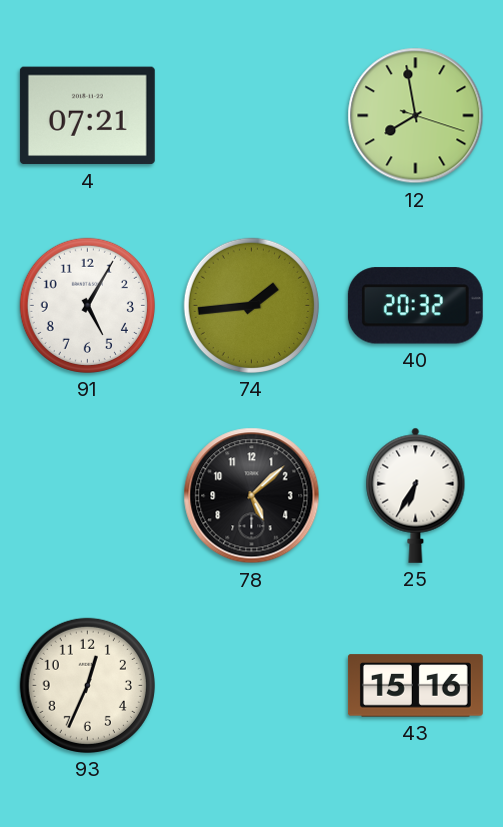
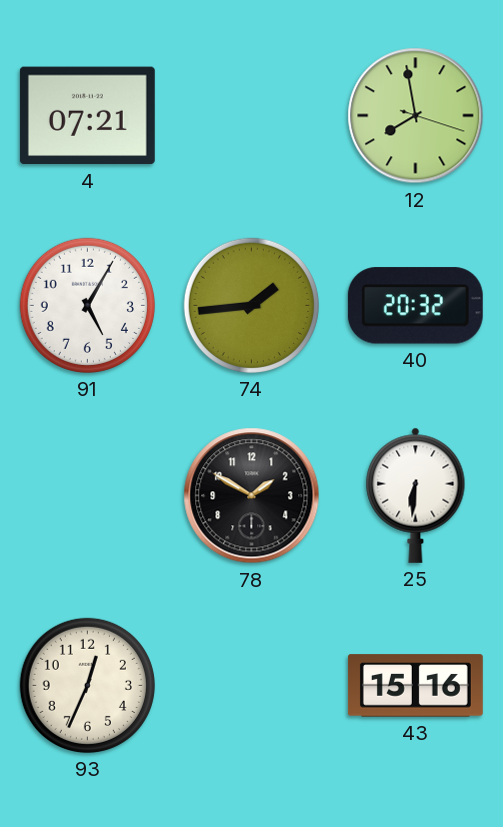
78: 5:08 -> 1:50 (252, 496)
25: 6:35 -> 6:31 (416, 495)
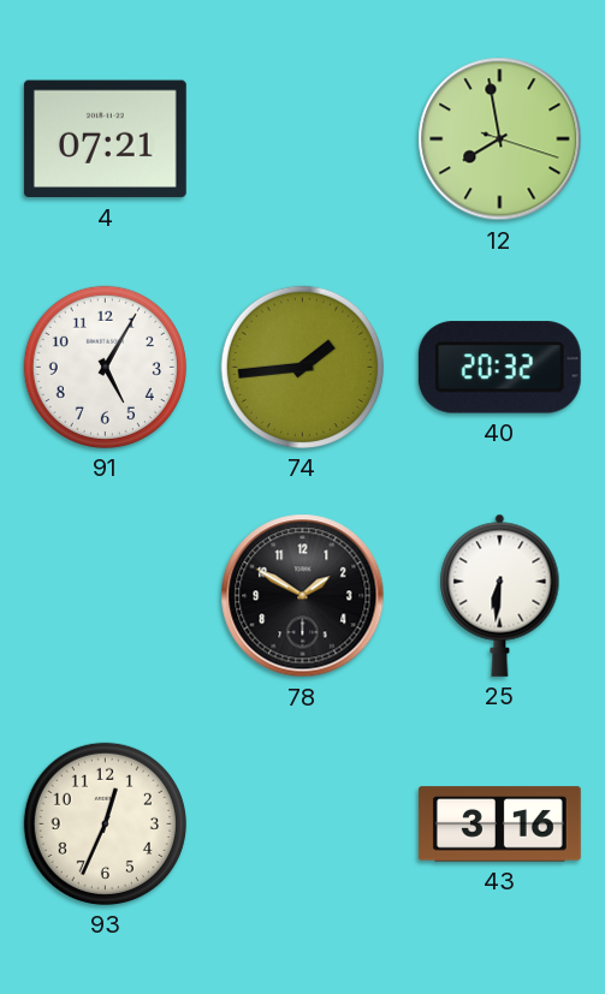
43: 15:16 -> 3:16 (499, 825)
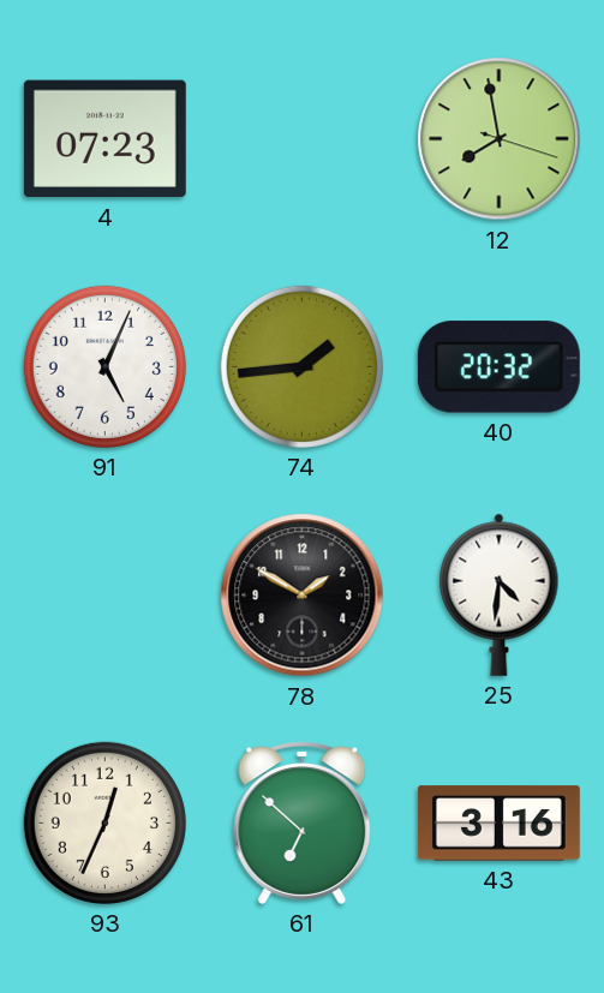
4: 07:21 -> 07:23 (104, 139)
91: 5:05 -> 5:04 (104, 366)
25: 6:31 -> 4:31 (500, 594)
61: none -> 6:52 (303, 822)
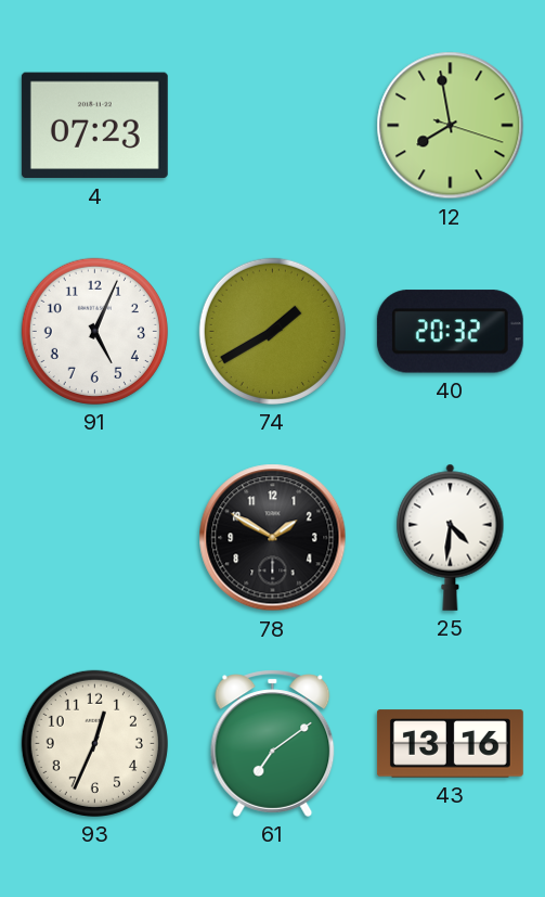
74: 1:44 -> 1:40 (272, 331)
61: 6:52 -> 7:09 (273, 743)
43: 3:16 -> 13:16 (450, 744)
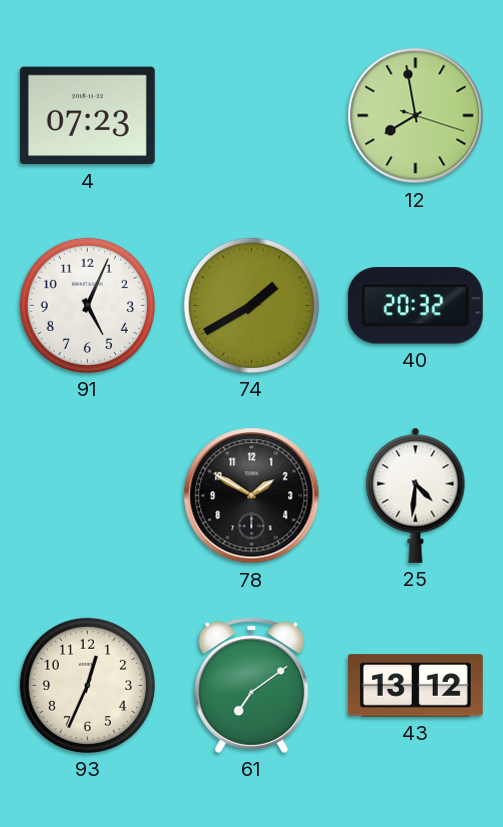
43: 13:16 -> 13:12 (415, 686)
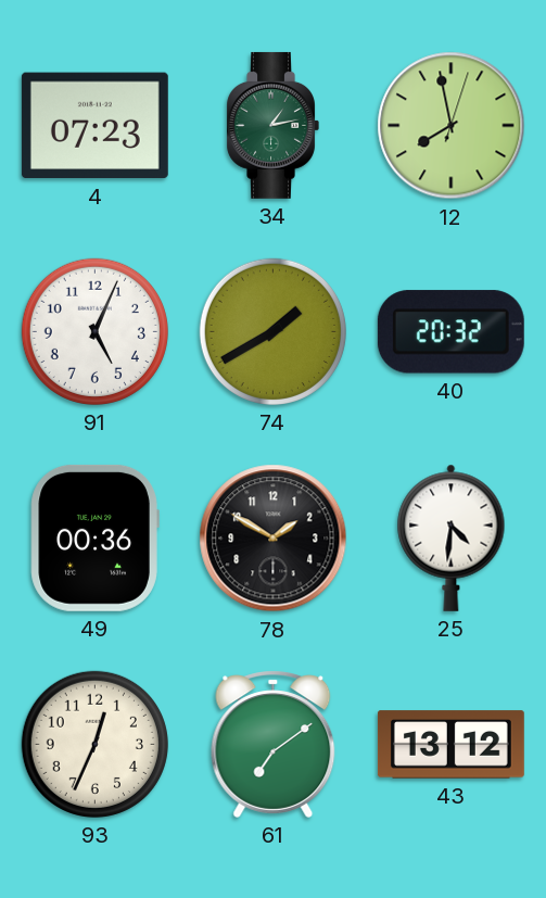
34: none -> 1:13 (272, 125)
12: 7:58:18 -> 7:58:03 (452, 126)
49: none -> 00:36 (94, 537)
